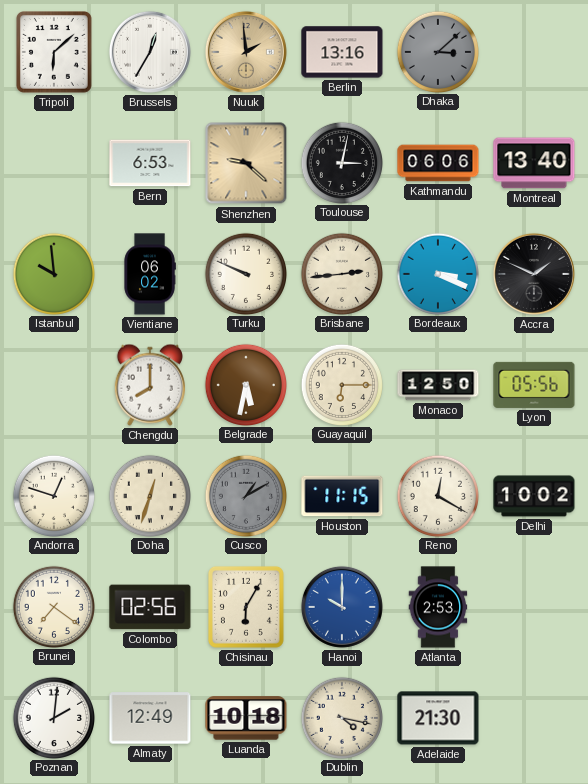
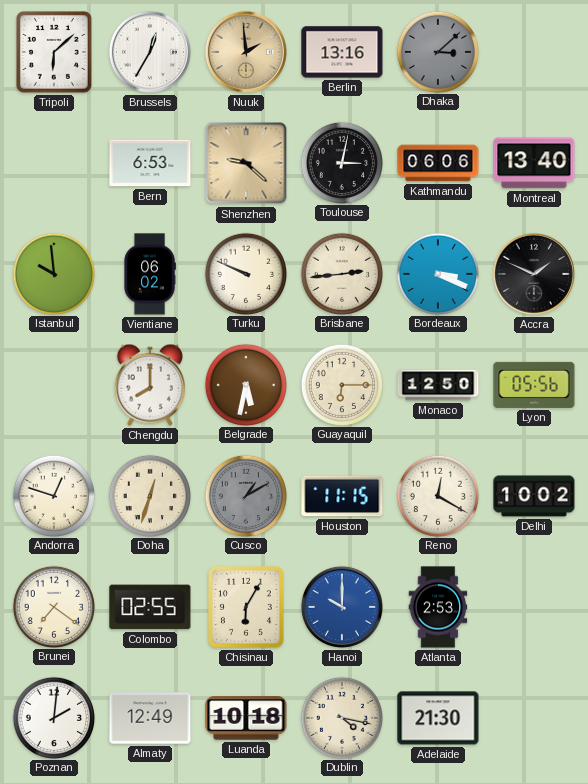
Colombo: 02:56 -> 02:55 (150, 607)
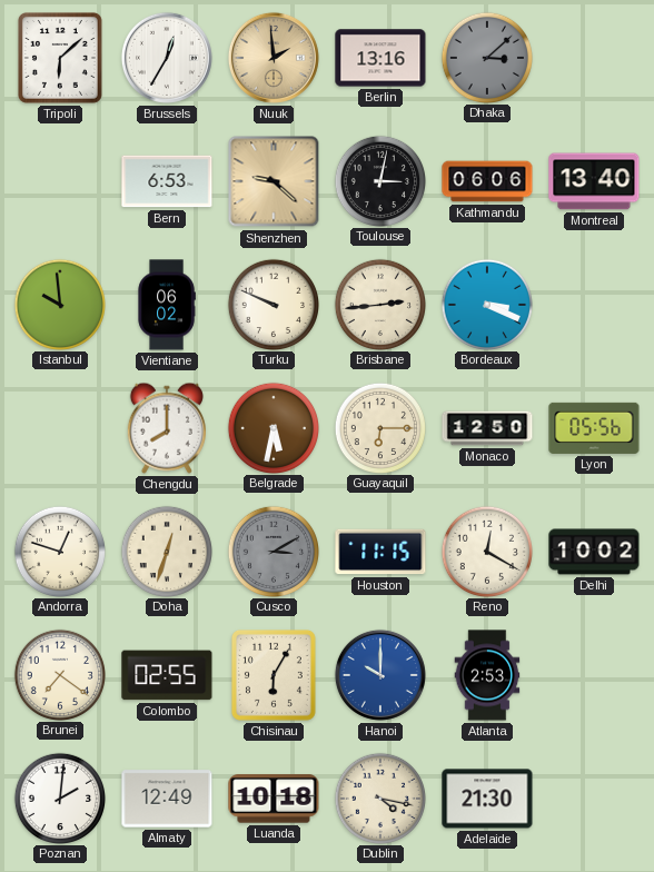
Accra: 1:49 -> none (534, 274)
Cusco: 1:10 -> 3:10 (272, 551)
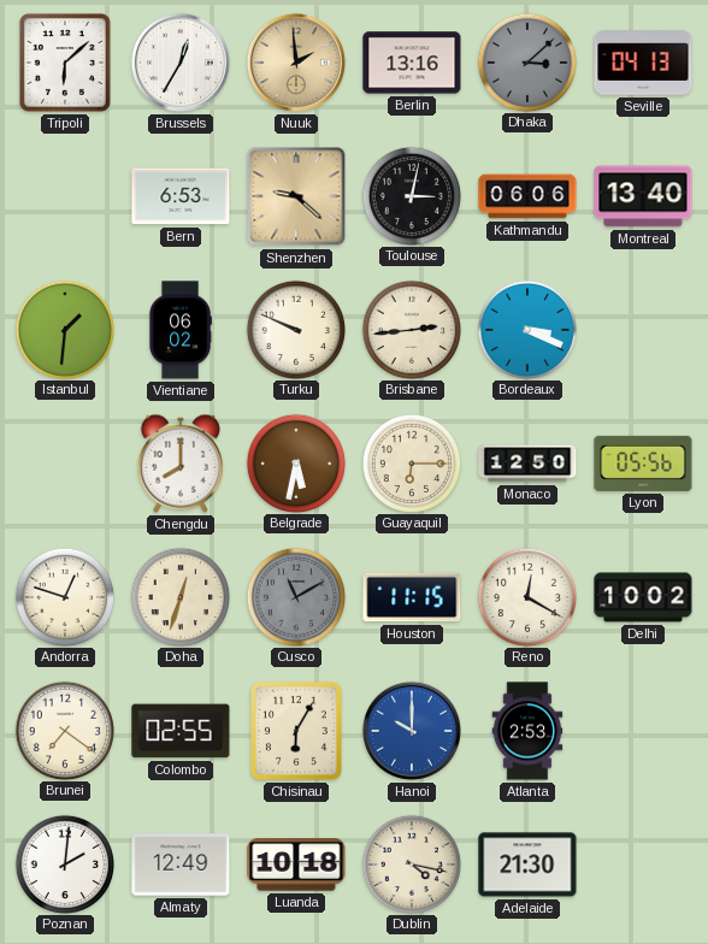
Seville: none -> 04:13 (643, 63)
Istanbul: 9:59 -> 1:31 (64, 329)
Cusco: 3:10 -> 11:10 (295, 596)
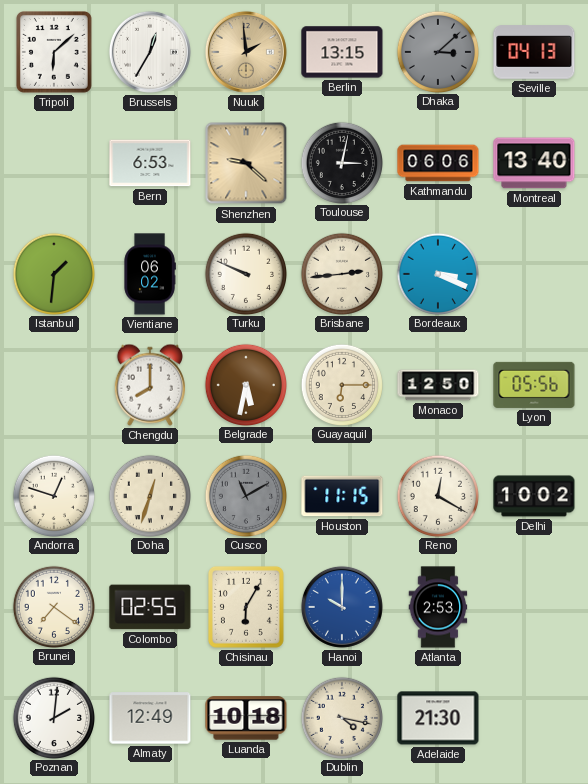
Berlin: 13:16 -> 13:15 (342, 52)
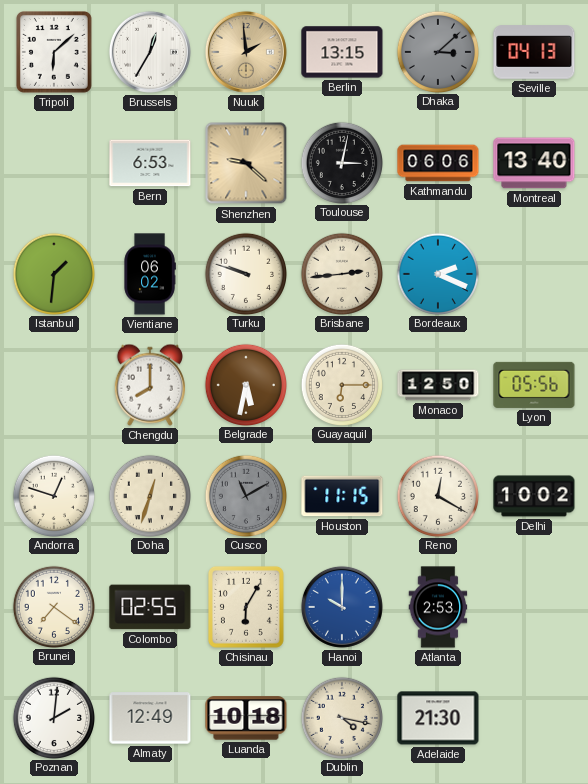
Turku: 9:49 -> 9:48 (245, 273)
Bordeaux: 3:19 -> 2:19 (437, 273)
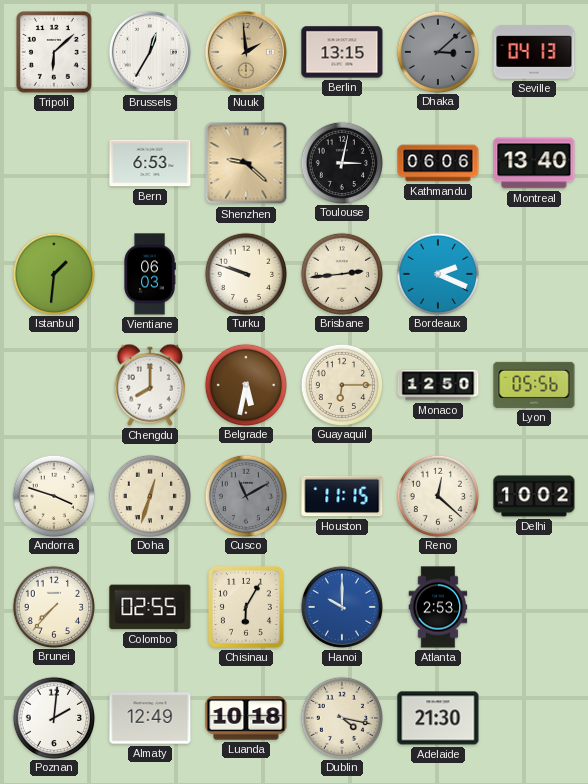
Vientiane: 06:02 -> 06:03 (150, 274)
Andorra: 12:48 -> 3:48 (53, 495)
Reno: 12:20 -> 12:22 (437, 495)
Brunei: 7:21 -> 7:37 (53, 606)
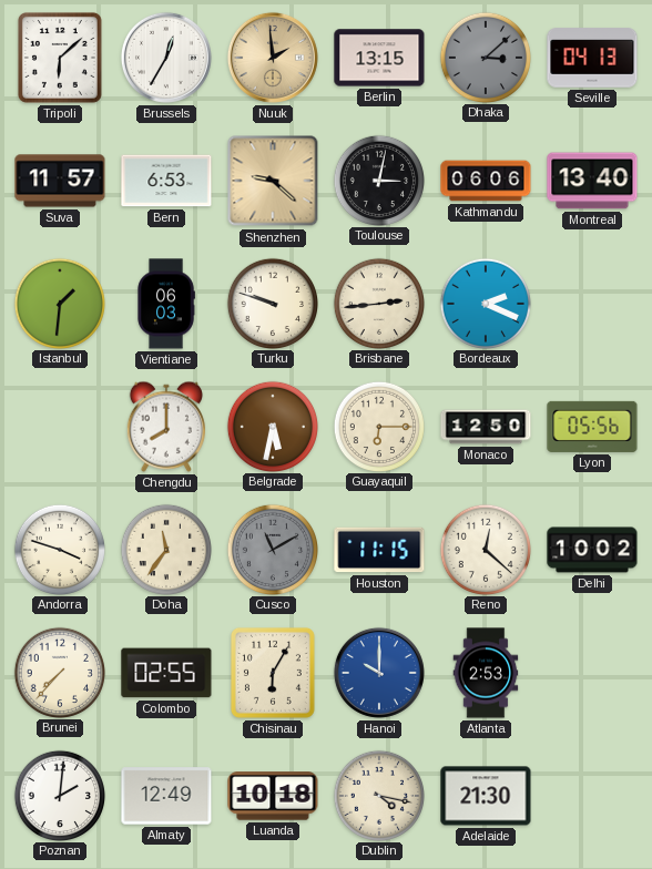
Suva: none -> 11:57 (60, 181)
Doha: 12:33 -> 11:36 (165, 549)
